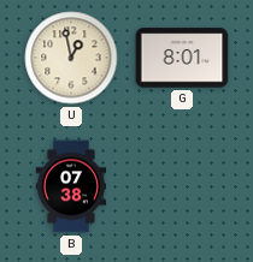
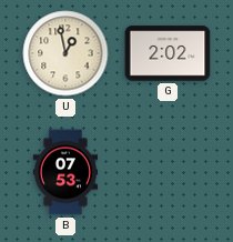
G: 8:01 -> 2:02 (168, 53)
B: 07:38 -> 07:53 (64, 172)
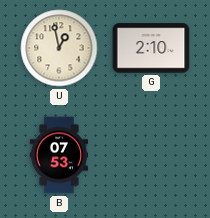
G: 2:02 -> 2:10 (151, 48)
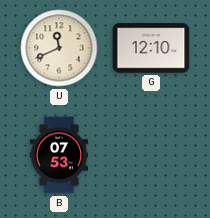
U: 12:58 -> 11:41 (59, 48)
G: 2:10 -> 12:10 (151, 48)
